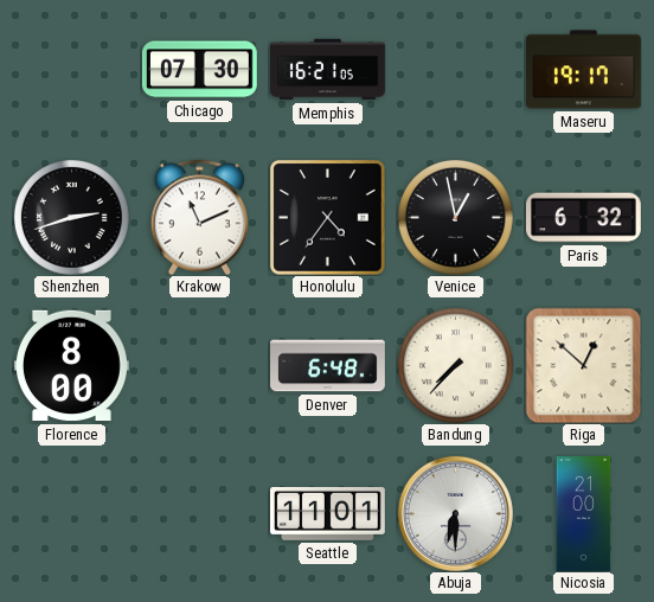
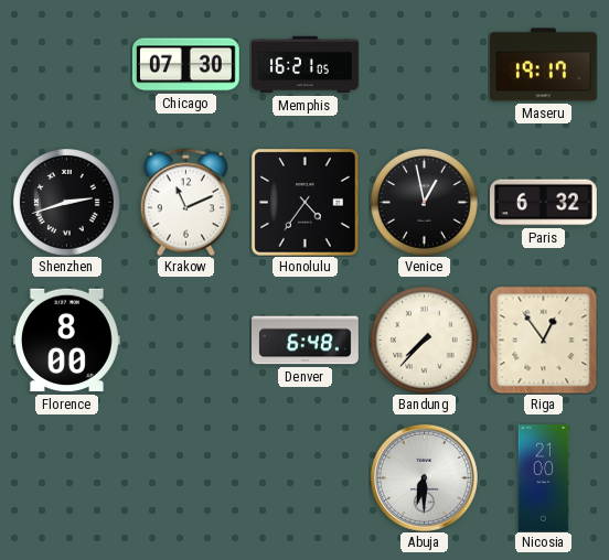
Riga: 12:52 -> 12:54 (543, 340)
Seattle: 11:01 -> none (328, 513)
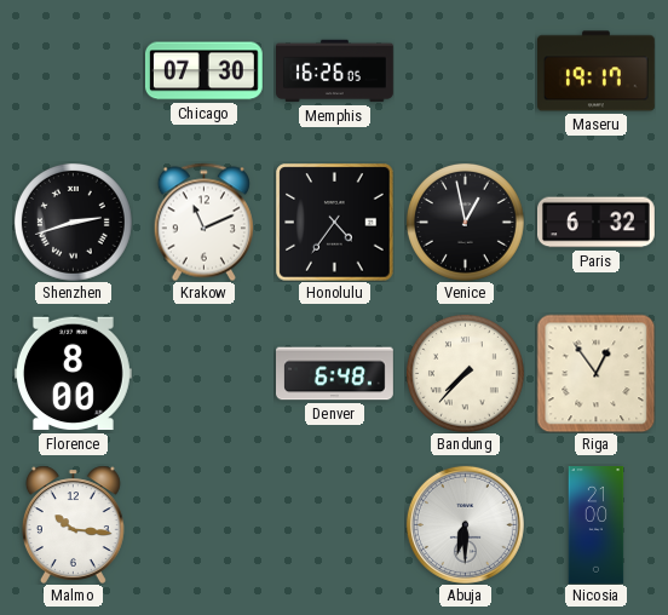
Memphis: 16:21 -> 16:26 (335, 71)
Malmo: none -> 10:16 (73, 524)
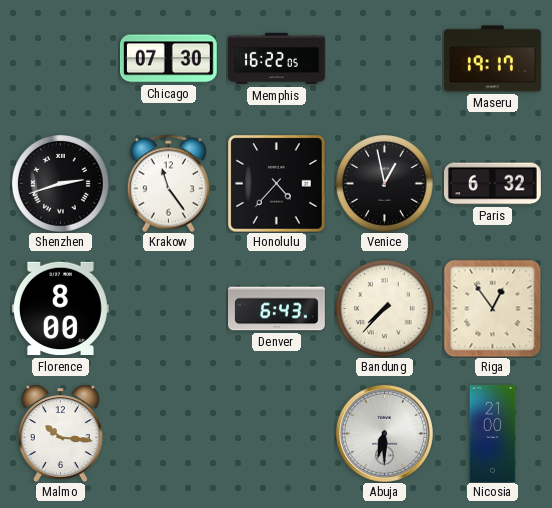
Memphis: 16:26 -> 16:22 (277, 59)
Krakow: 11:11 -> 11:24 (168, 183)
Honolulu: 4:36 -> 4:37 (276, 183)
Denver: 6:48 -> 6:43 (277, 309)
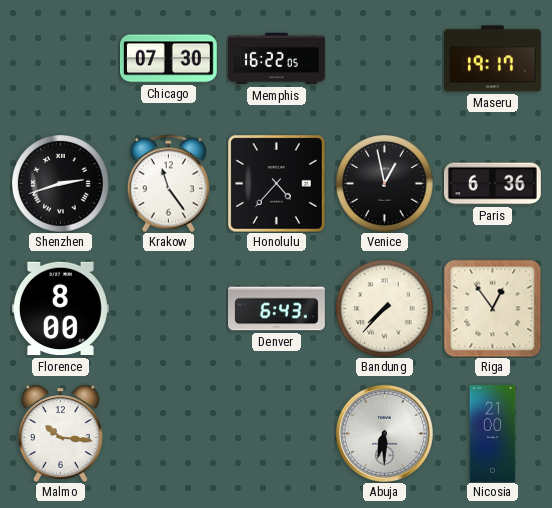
Paris: 6:32 -> 6:36 (493, 184)
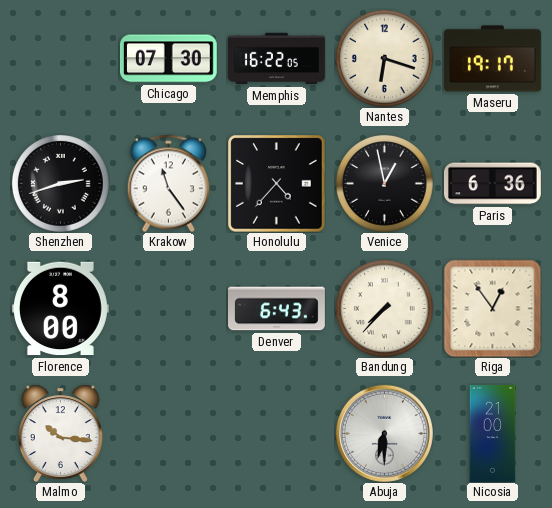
Nantes: none -> 6:18 (384, 58)
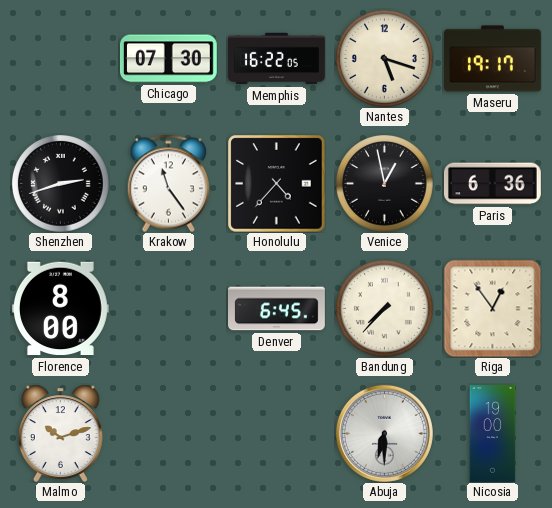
Nantes: 6:18 -> 5:18 (384, 58)
Denver: 6:43 -> 6:45 (277, 309)
Malmo: 10:16 -> 10:12 (60, 433)
Nicosia: 21:00 -> 19:00 (493, 434)
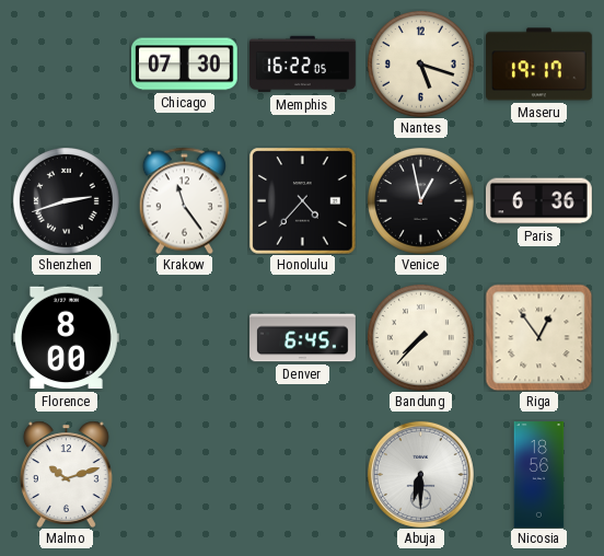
Nicosia: 19:00 -> 18:56 (539, 475)
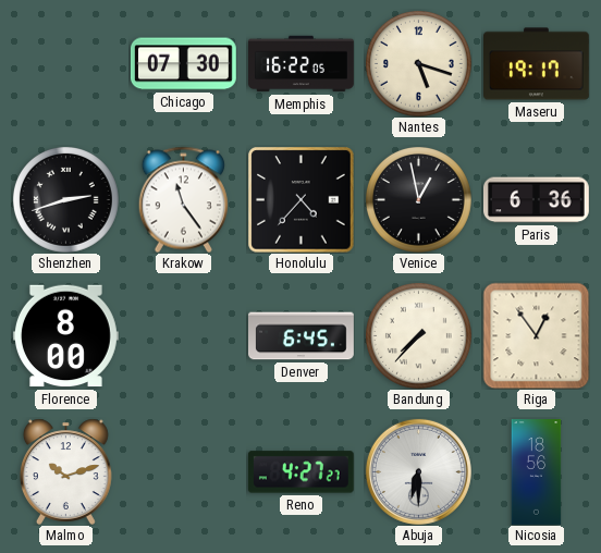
Reno: none -> 4:27 (300, 472)
